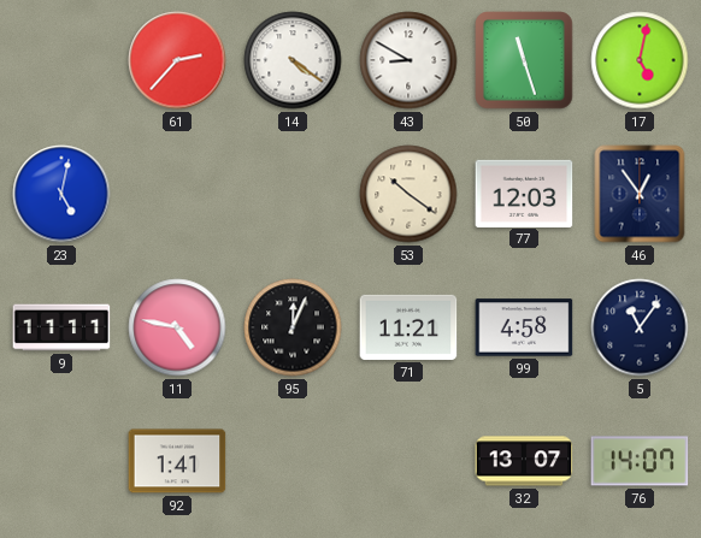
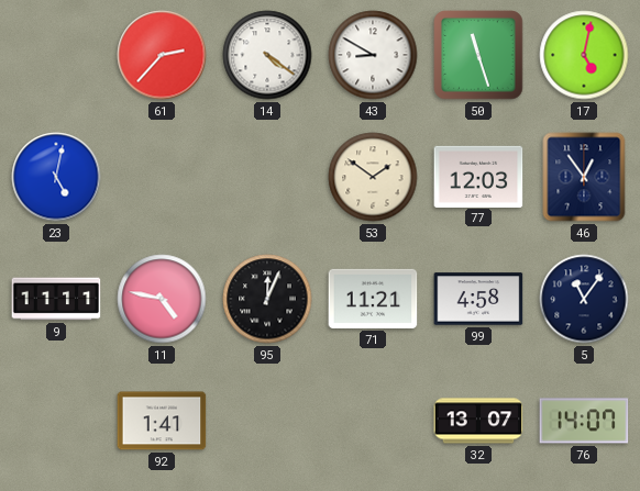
53: 10:21 -> 1:51 (373, 177)
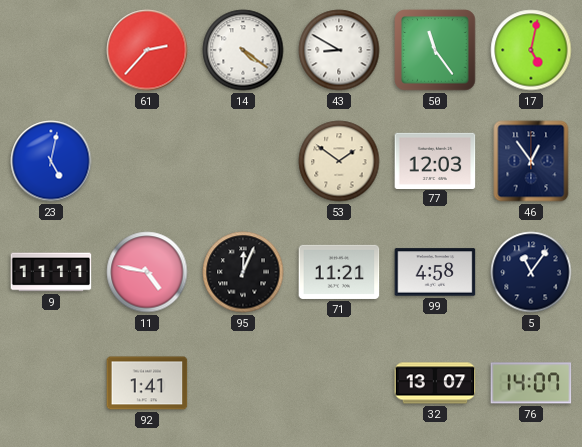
50: 11:27 -> 11:24 (435, 50)
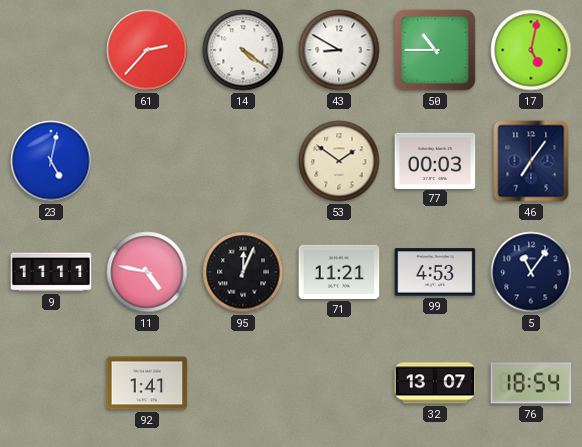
50: 11:24 -> 10:45 (435, 50)
77: 12:03 -> 00:03 (435, 160)
46: 12:54 -> 7:06 (531, 161)
99: 4:58 -> 4:53 (435, 272)
76: 14:07 -> 18:54 (531, 383)
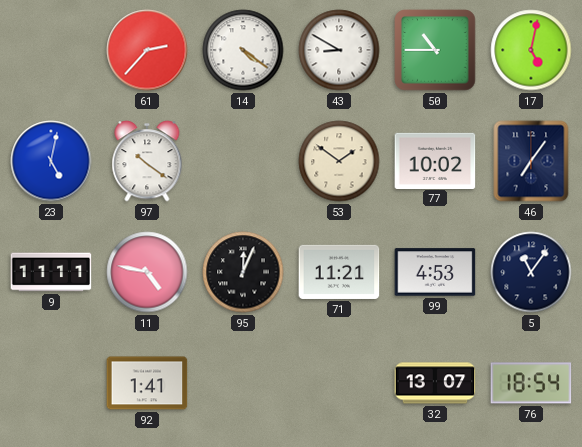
97: none -> 10:21 (147, 161)
77: 00:03 -> 10:02 (435, 160)
